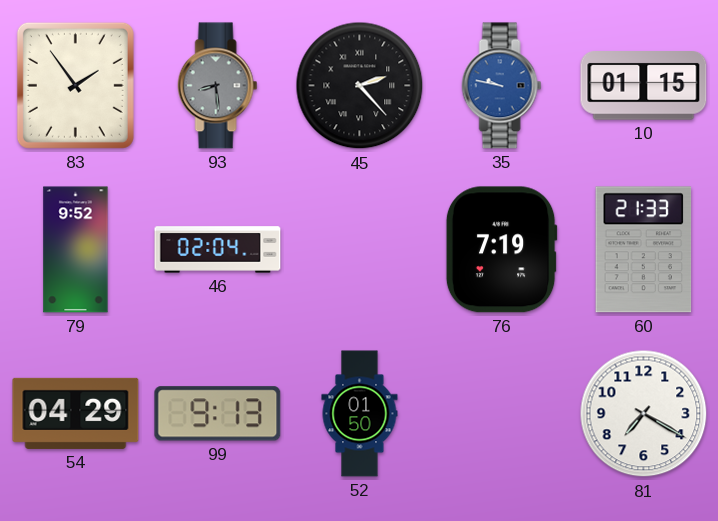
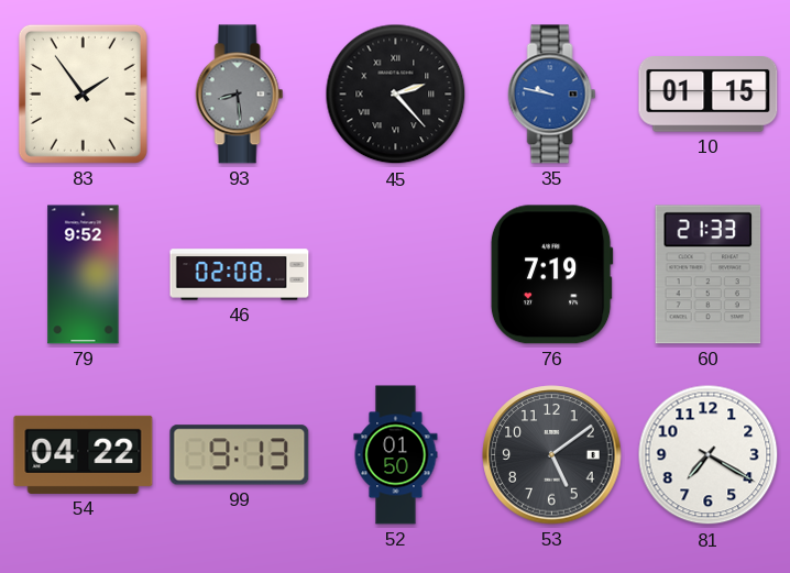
46: 02:04 -> 02:08 (240, 275)
54: 04:29 -> 04:22 (84, 454)
53: none -> 5:09 (552, 455)
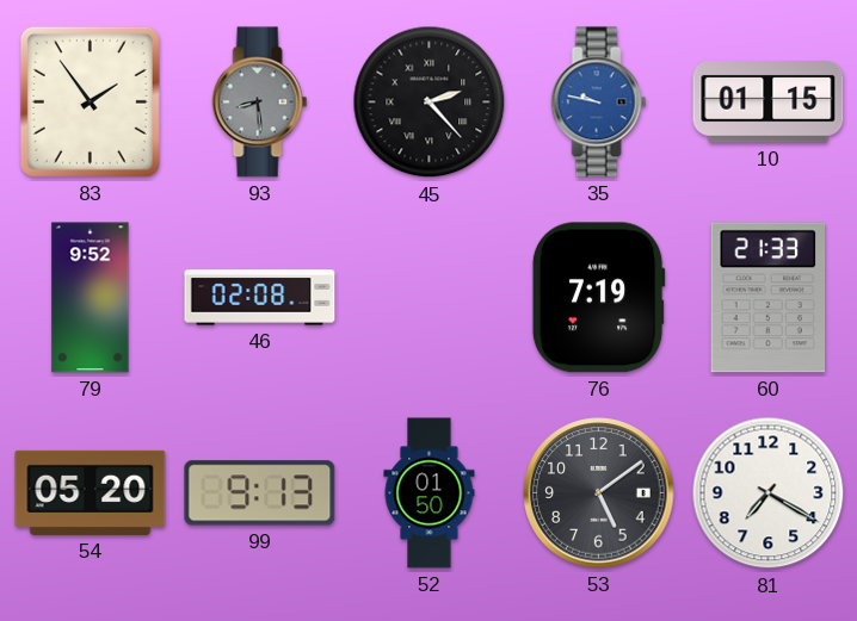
54: 04:22 -> 05:20 (91, 492)
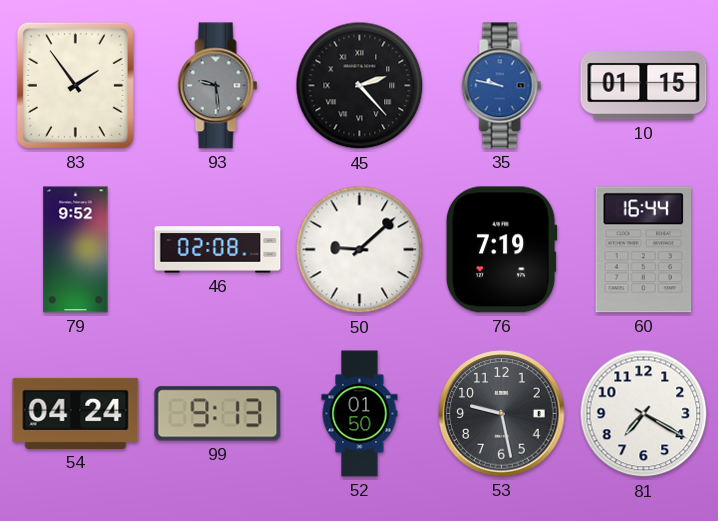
93: 8:29 -> 9:29 (218, 86)
50: none -> 9:08 (360, 250)
60: 21:33 -> 16:44 (644, 250)
54: 05:20 -> 04:24 (76, 413)
53: 5:09 -> 9:28 (502, 414)
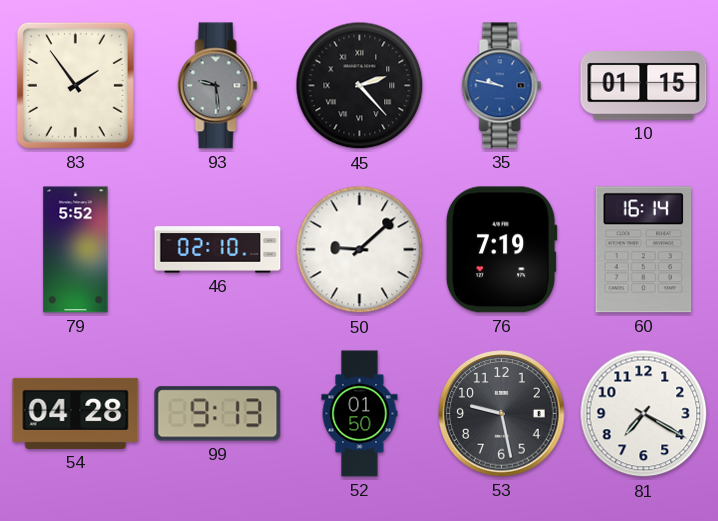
79: 9:52 -> 5:52 (76, 250)
46: 02:08 -> 02:10 (218, 250)
60: 16:44 -> 16:14 (644, 250)
54: 04:24 -> 04:28 (76, 413)
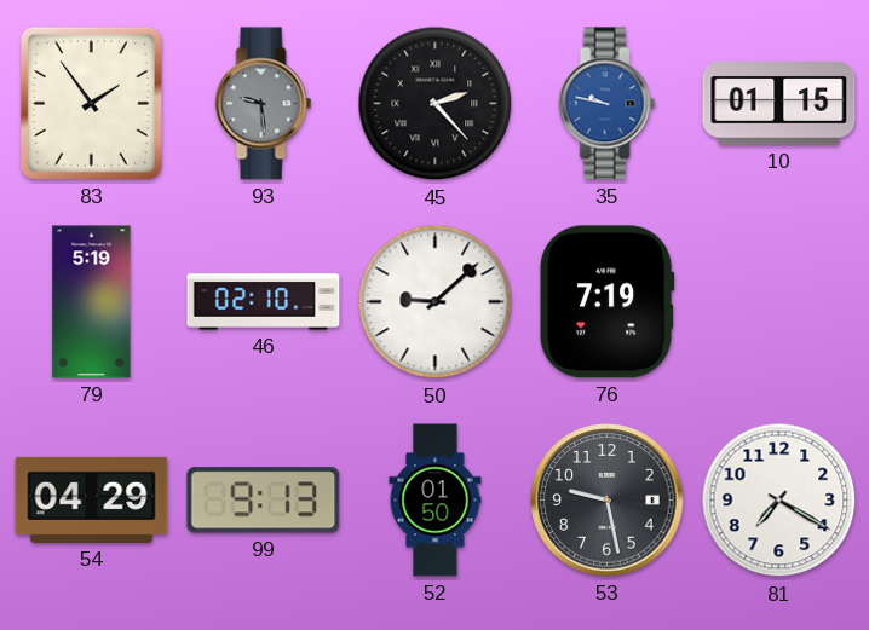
79: 5:52 -> 5:19 (92, 302)
60: 16:14 -> none (644, 250)
54: 04:28 -> 04:29 (92, 499)
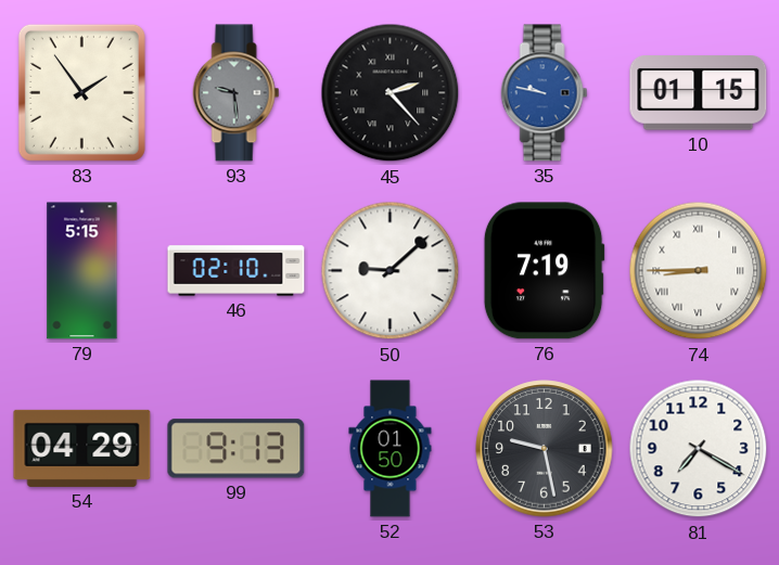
79: 5:19 -> 5:15 (82, 271)
74: none -> 8:45 (699, 271)
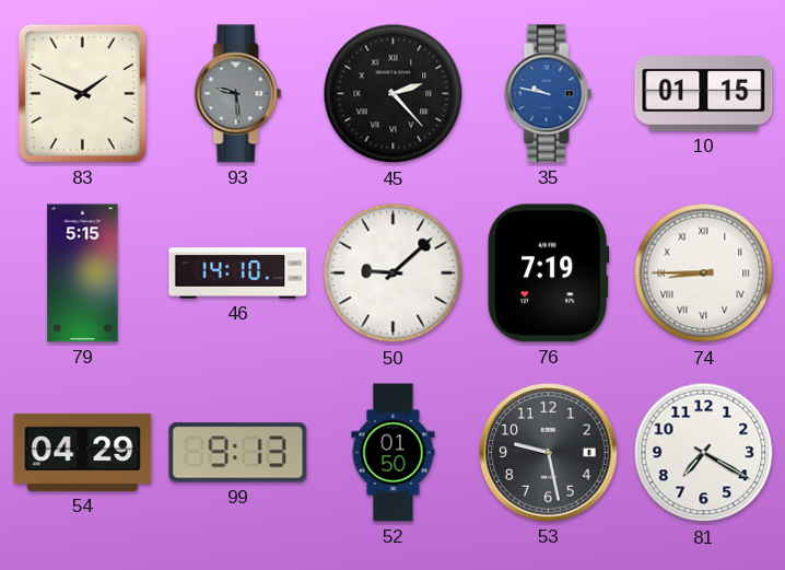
83: 1:54 -> 1:49 (82, 93)
46: 02:10 -> 14:10 (238, 274)
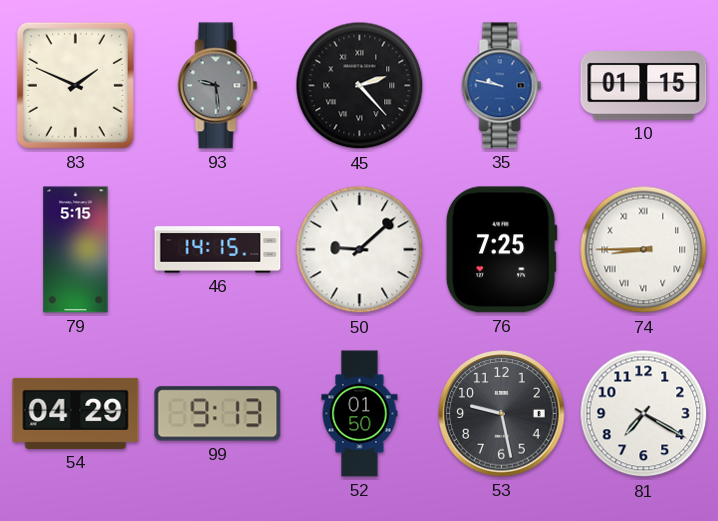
46: 14:10 -> 14:15 (218, 250)
76: 7:19 -> 7:25 (501, 250)
